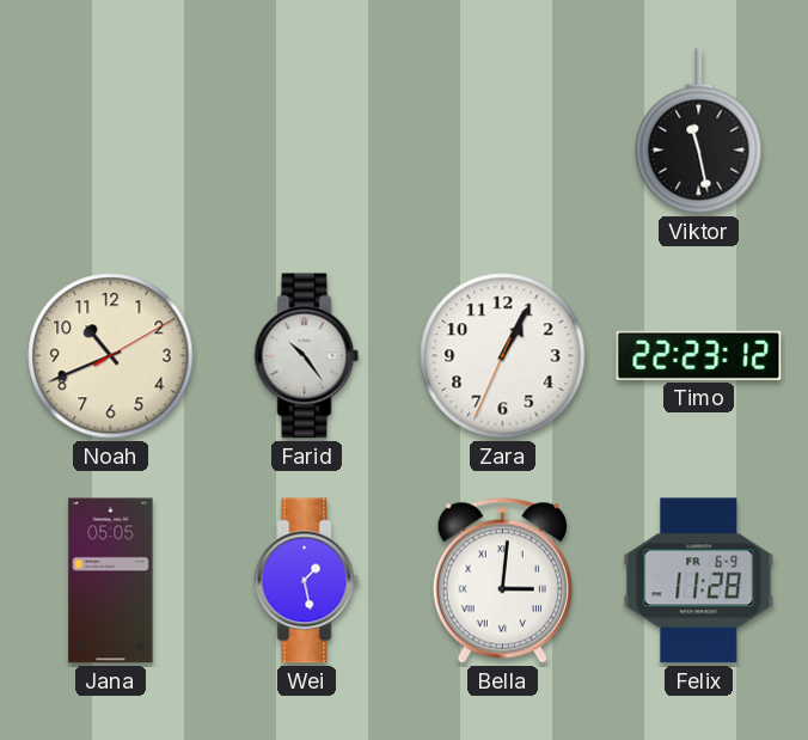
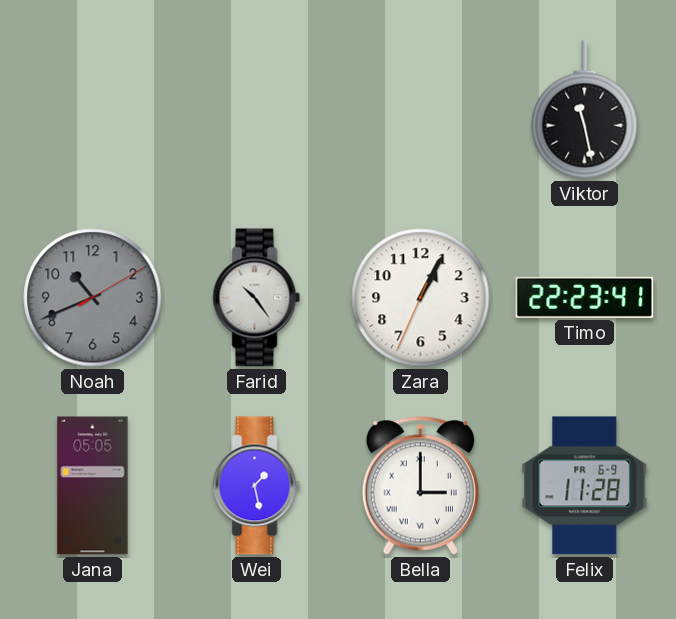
Noah dial: cream -> grey (93, 298)
Timo: 22:23:12 -> 22:23:41 (585, 297)
Bella: 3:01 -> 3:00 (420, 486)
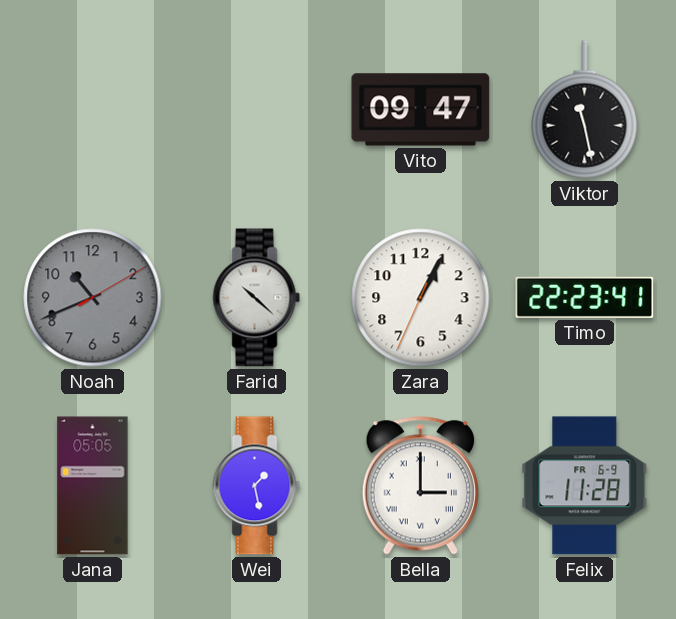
Vito: none -> 09:47 (421, 110)
Farid: 10:24 -> 10:22 (257, 298)
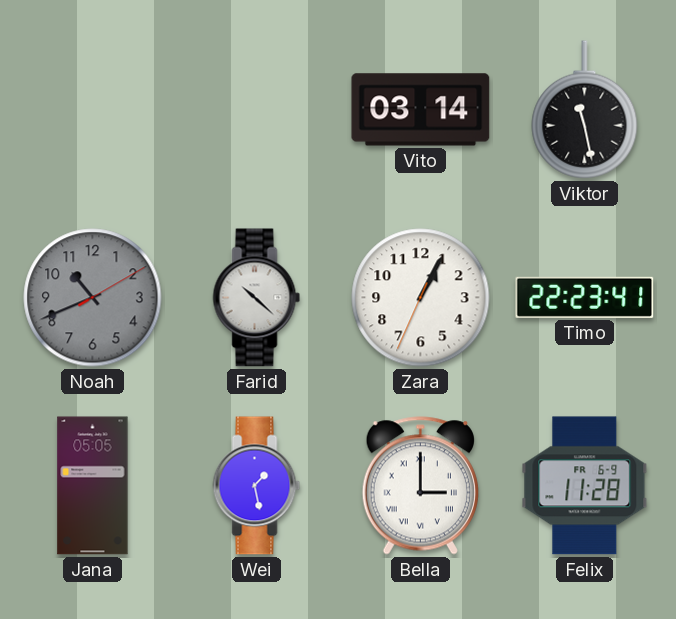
Vito: 09:47 -> 03:14 (421, 110)
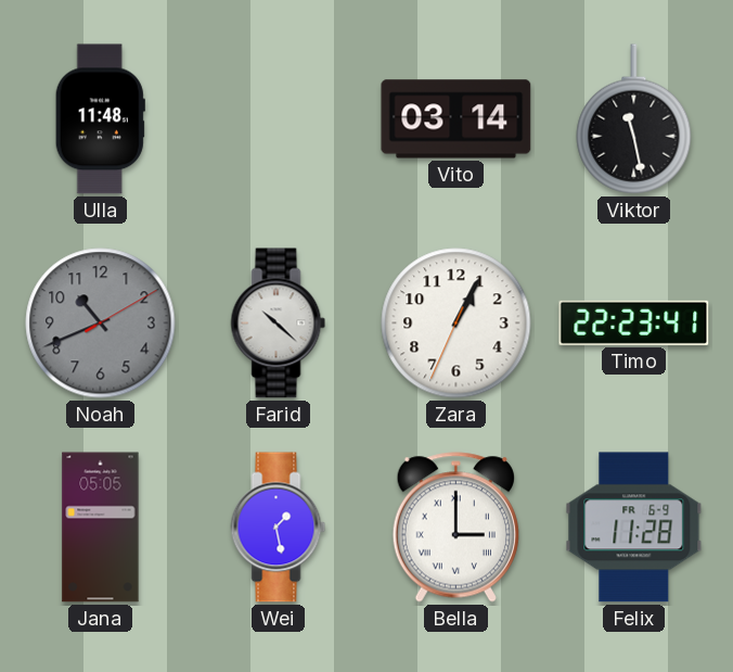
Ulla: none -> 11:48 (100, 119)
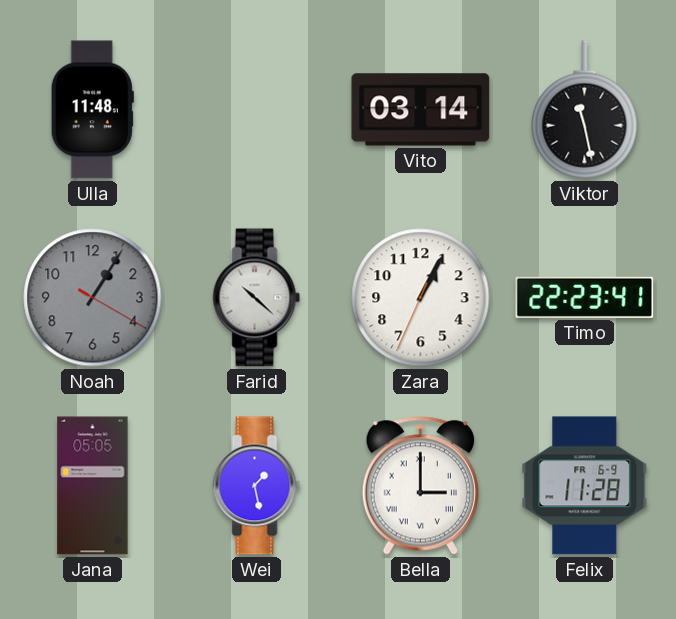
Noah: 10:41 -> 1:05 (93, 298)
